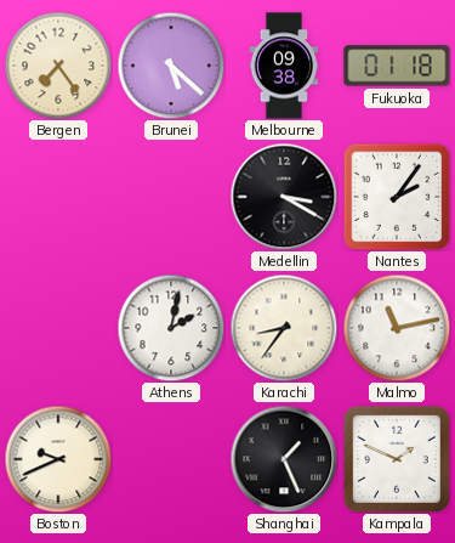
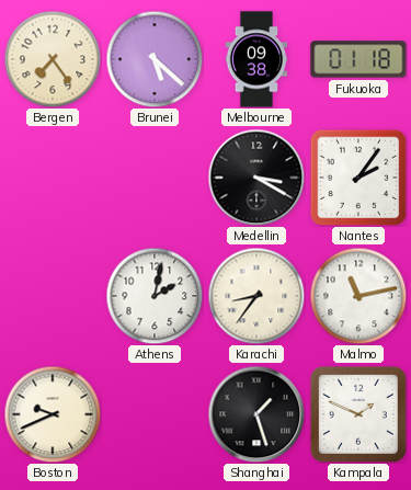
Shanghai: 1:26 -> 1:27 (256, 414)
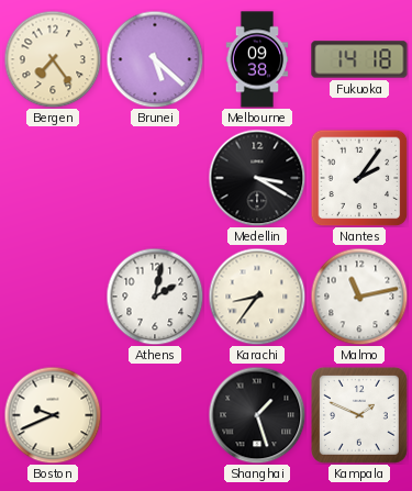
Fukuoka: 01:18 -> 14:18 (359, 59)
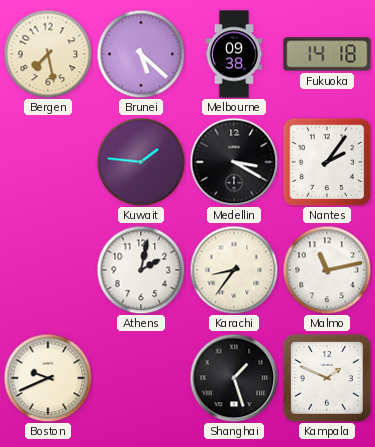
Bergen: 7:24 -> 7:28 (48, 54)
Kuwait: none -> 1:46 (141, 162)
